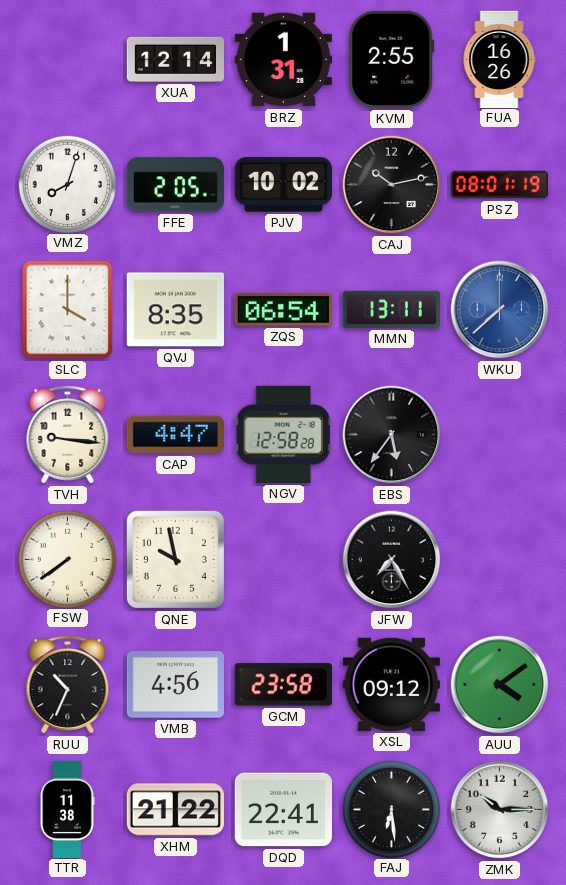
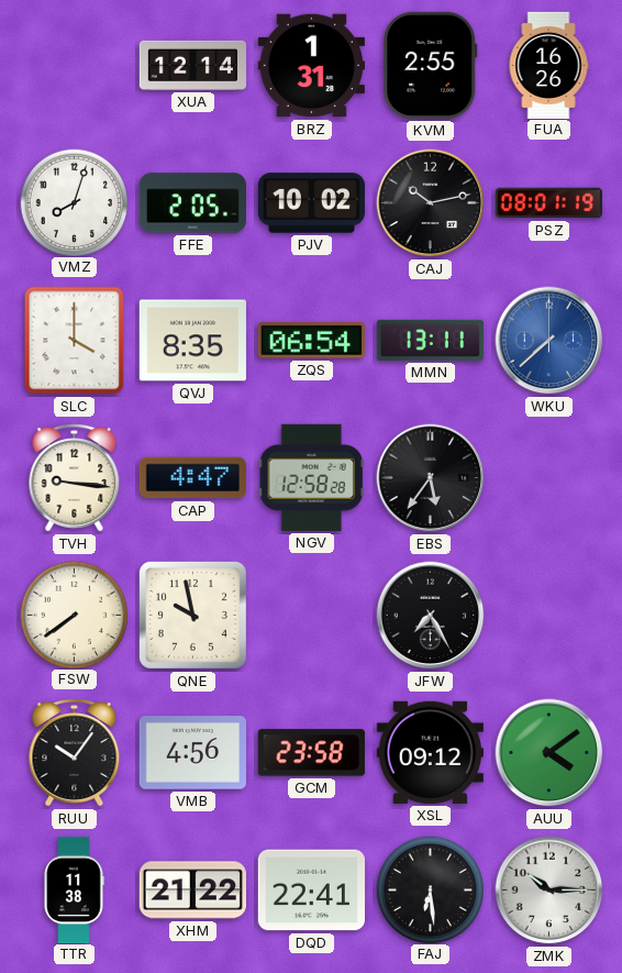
RUU: 10:34 -> 10:06 (75, 753)
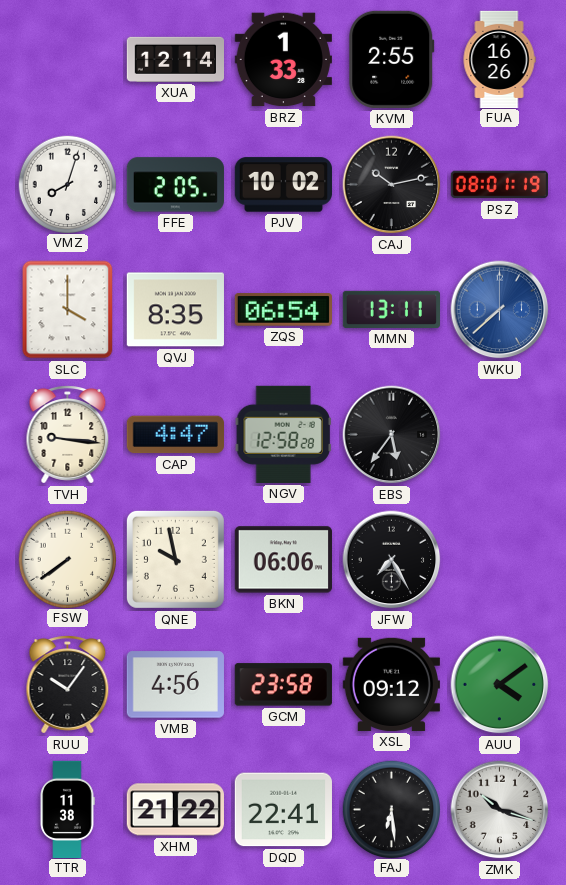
BRZ: 1:31 -> 1:33 (283, 60)
BKN: none -> 06:06 (283, 560)
ZMK: 10:15 -> 10:18 (500, 810)
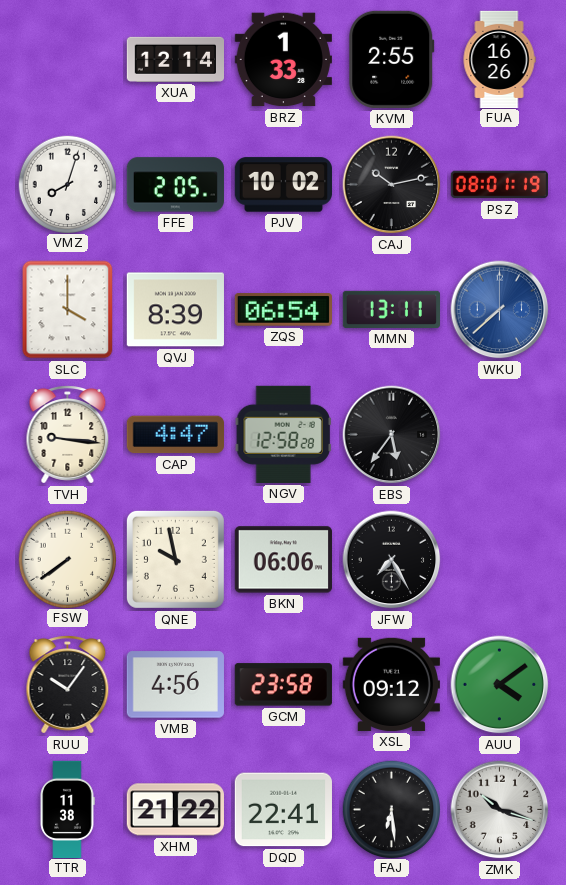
QVJ: 8:35 -> 8:39 (175, 310)
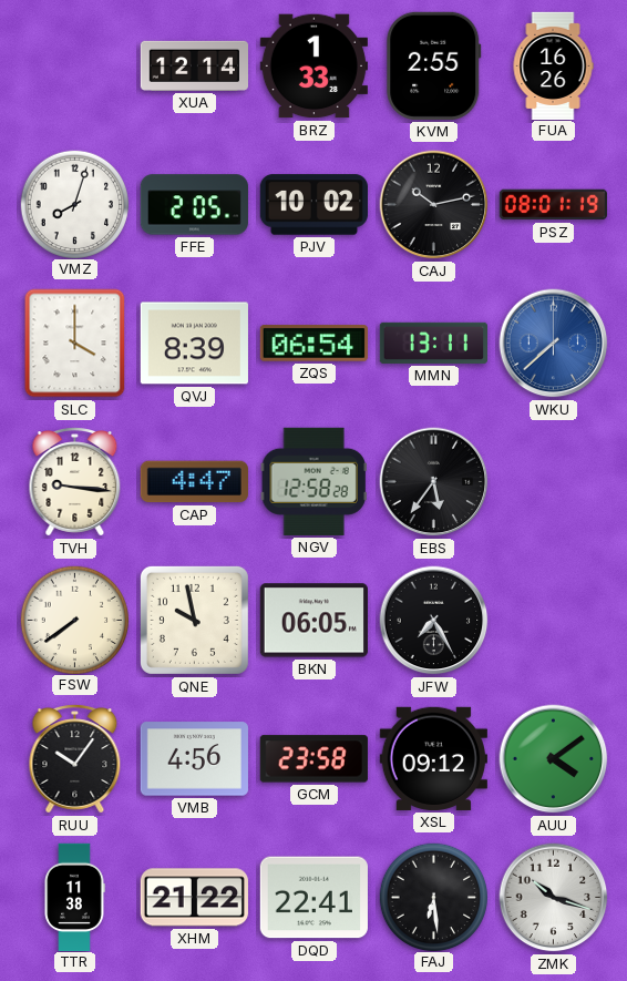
BKN: 06:06 -> 06:05 (313, 621)
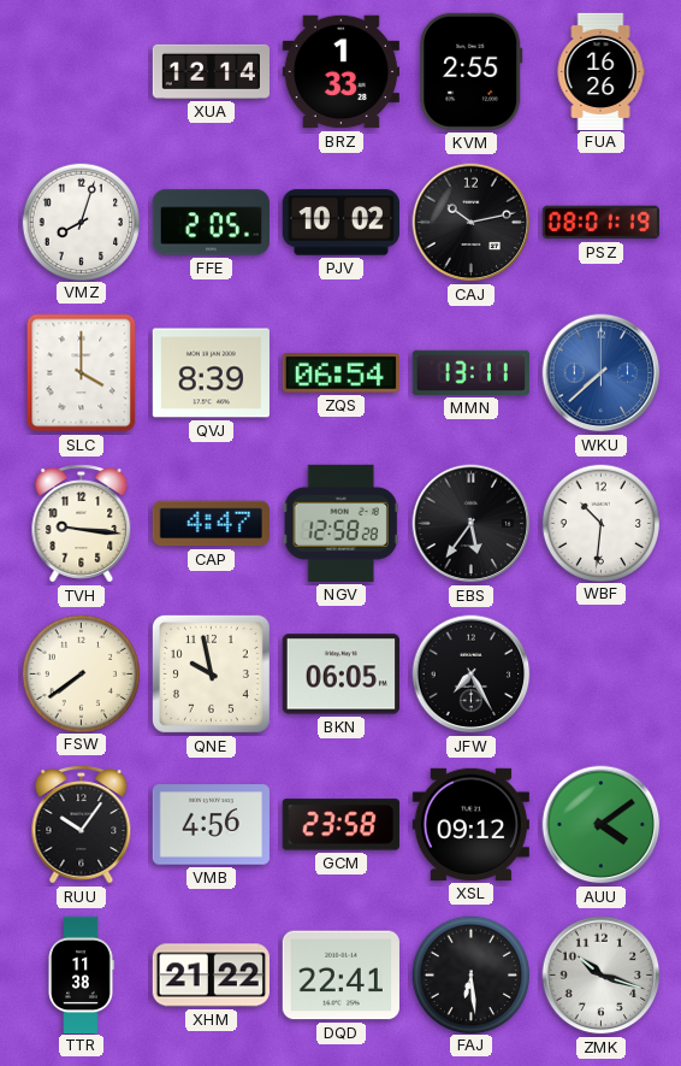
WBF: none -> 10:31 (600, 523)
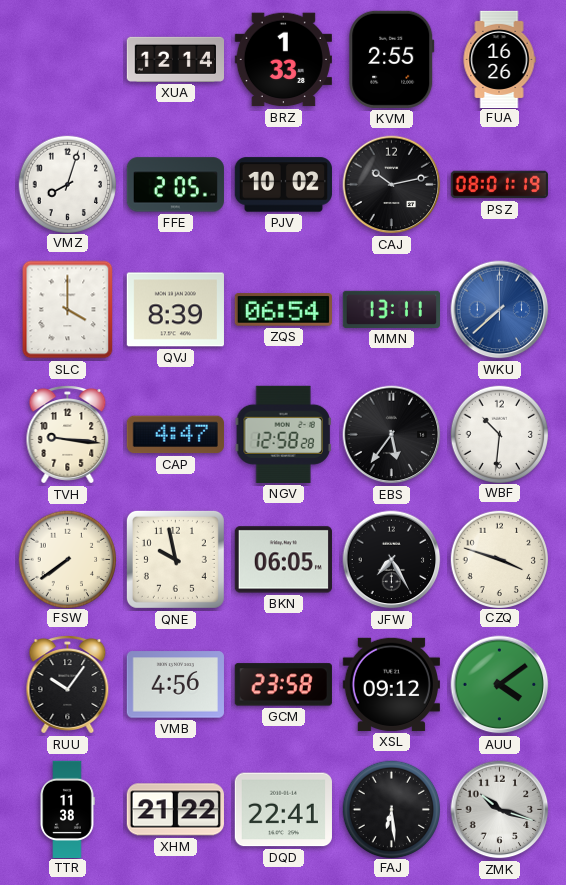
CZQ: none -> 3:48 (499, 559)
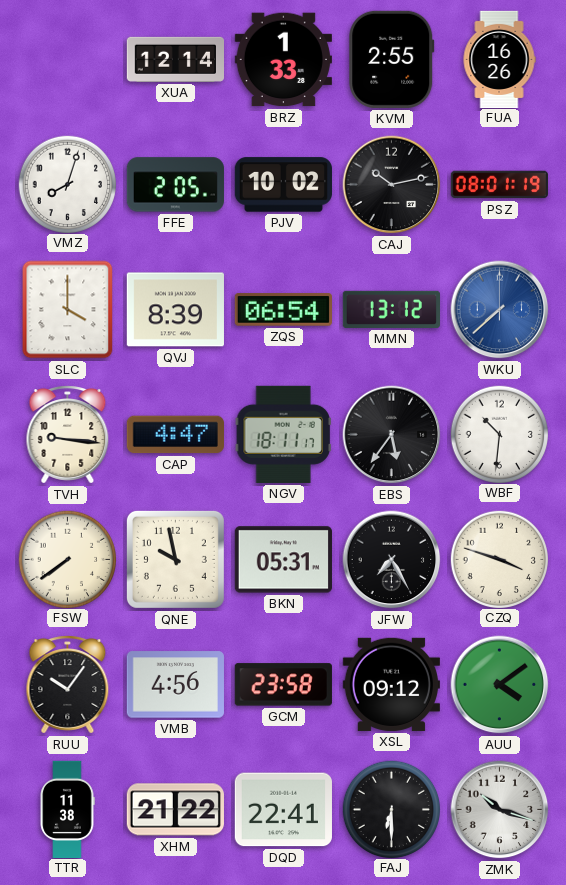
MMN: 13:11 -> 13:12 (391, 309)
NGV: 12:58 -> 18:11 (283, 434)
BKN: 06:05 -> 05:31 (283, 560)
FAJ: 6:29 -> 6:30 (391, 809)
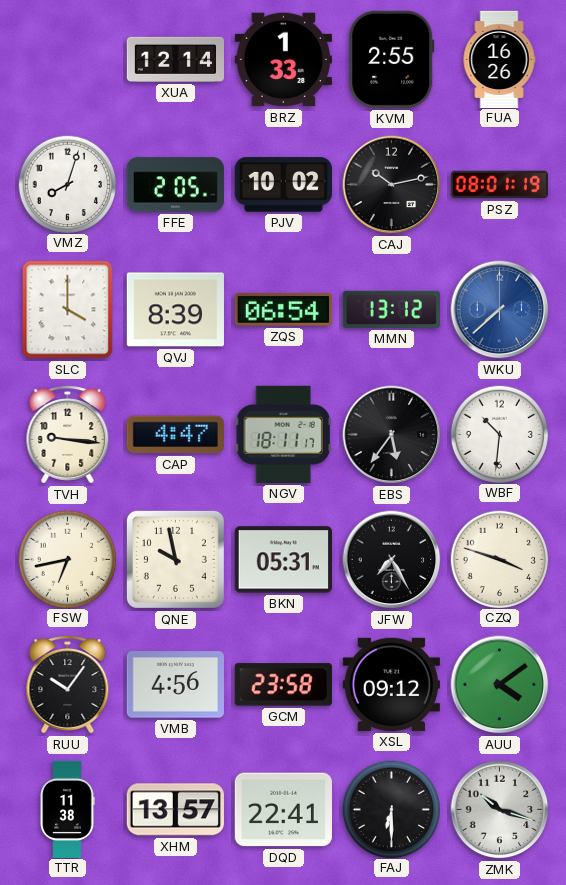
FSW: 7:39 -> 6:43 (67, 559)
XHM: 21:22 -> 13:57 (175, 810)
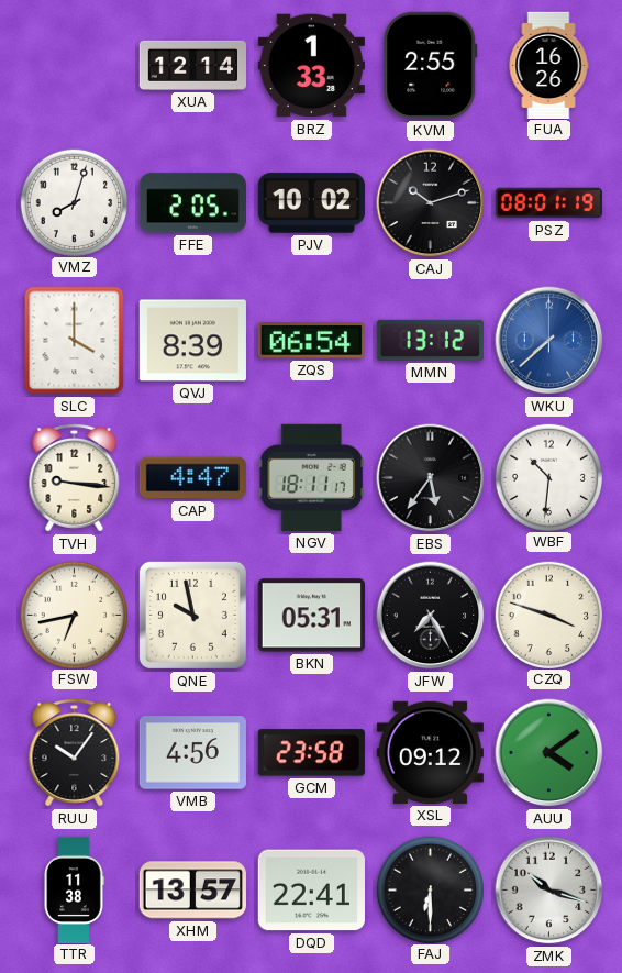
CAJ: 10:13 -> 10:12 (431, 203)
